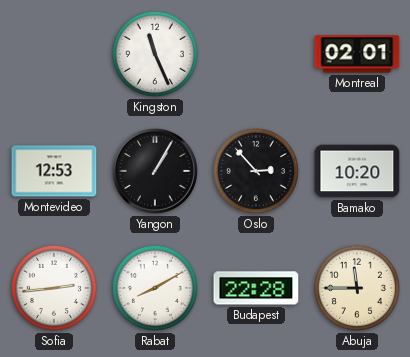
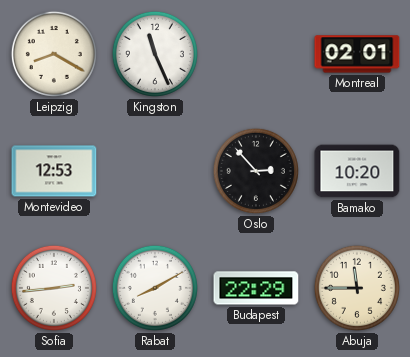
Leipzig: none -> 8:20 (54, 54)
Yangon: 1:05 -> none (155, 171)
Budapest: 22:28 -> 22:29 (256, 288)
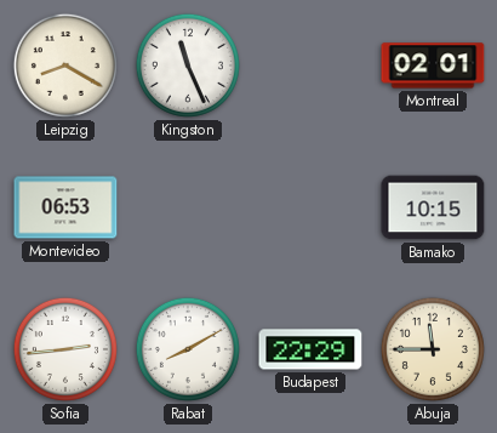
Montevideo: 12:53 -> 06:53 (65, 207)
Oslo: 2:53 -> none (256, 171)
Bamako: 10:20 -> 10:15 (433, 207)
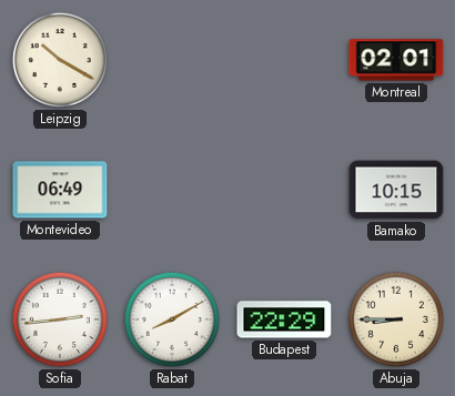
Leipzig: 8:20 -> 10:20 (60, 60)
Kingston: 11:26 -> none (188, 65)
Montevideo: 06:53 -> 06:49 (60, 190)
Abuja: 11:45 -> 8:45 (396, 319)
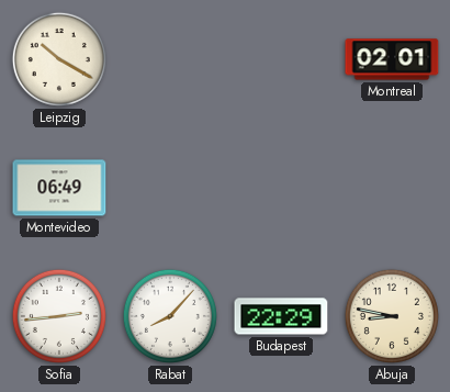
Bamako: 10:15 -> none (396, 190)
Rabat: 8:10 -> 8:07 (170, 316)
Abuja: 8:45 -> 8:47 (392, 316)
